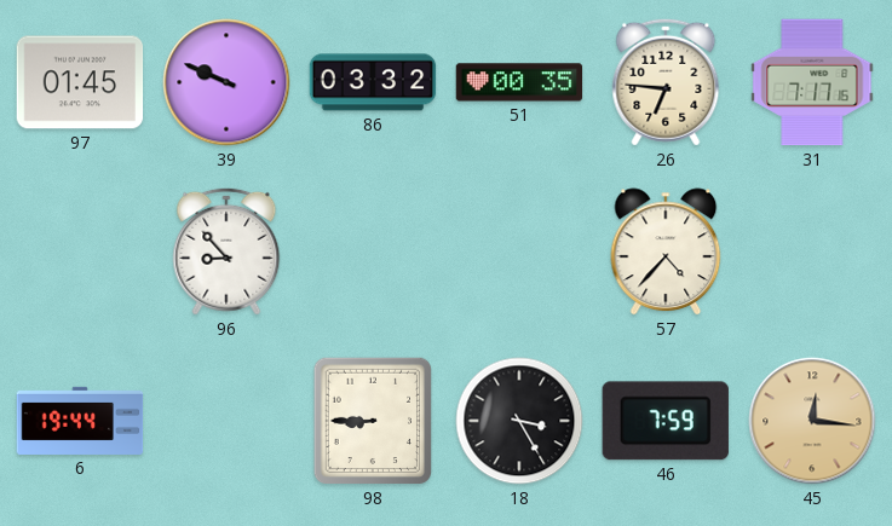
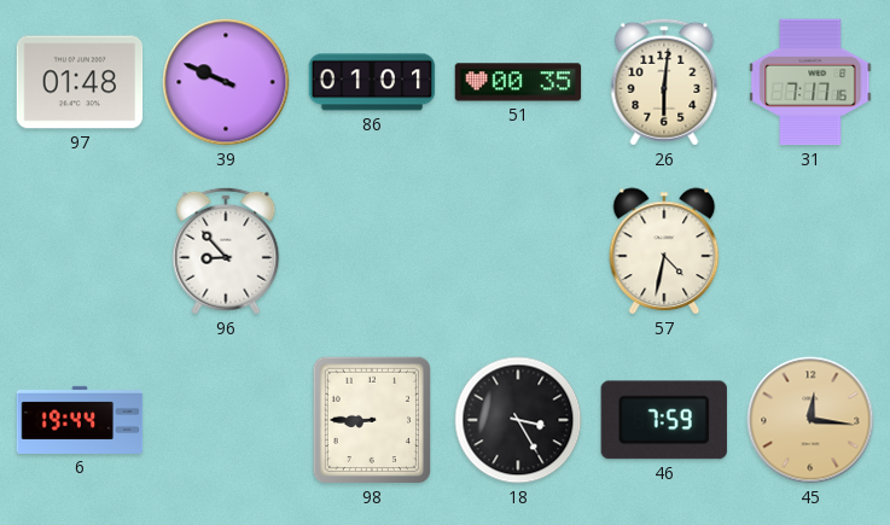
97: 01:45 -> 01:48 (80, 82)
86: 03:32 -> 01:01 (372, 82)
26: 6:46 -> 6:01 (664, 82)
57: 4:37 -> 4:32 (664, 251)
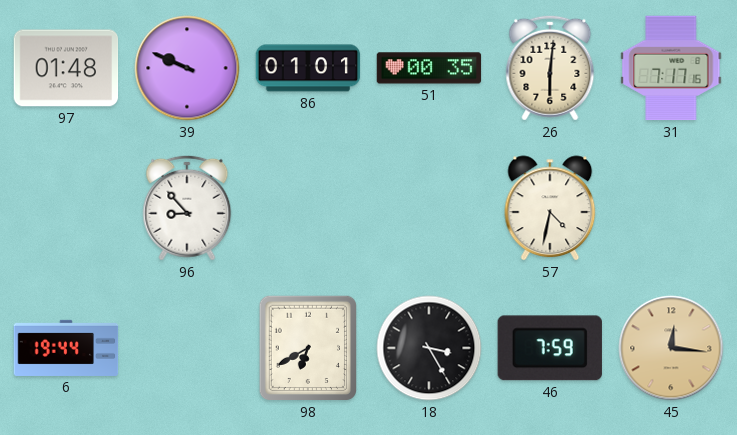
98: 8:45 -> 6:40 (308, 348)
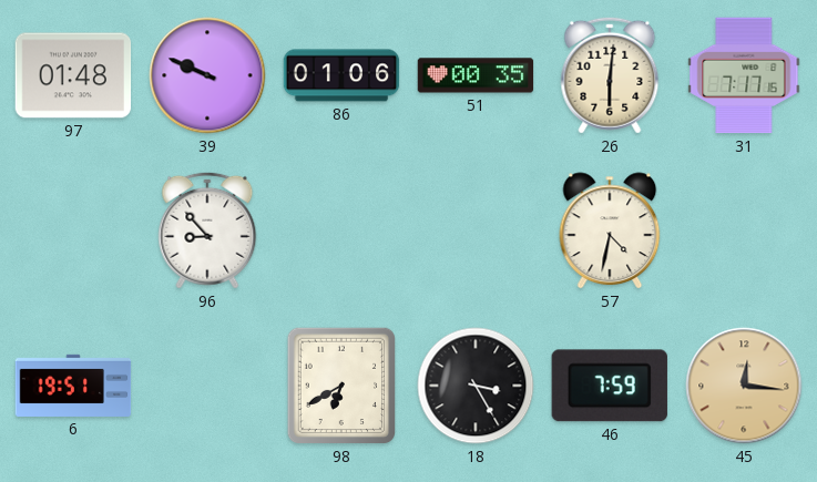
86: 01:01 -> 01:06 (341, 75)
6: 19:44 -> 19:51 (73, 386)
